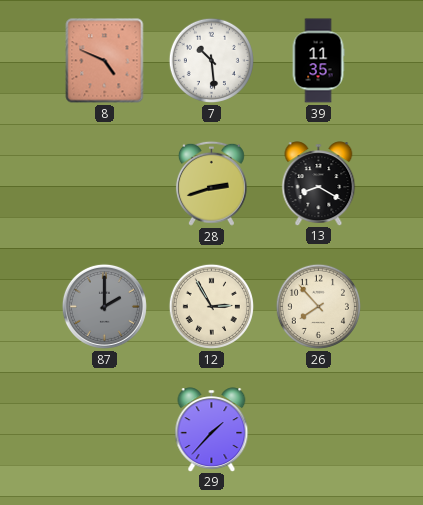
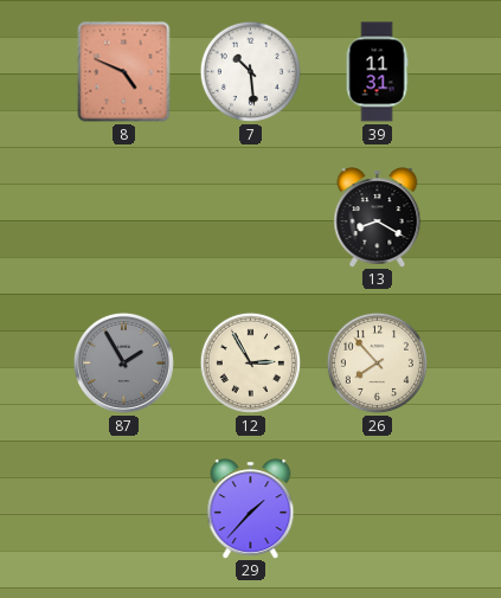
39: 11:35 -> 11:31 (377, 72)
28: 2:42 -> none (211, 183)
87: 2:00 -> 1:55 (123, 362)
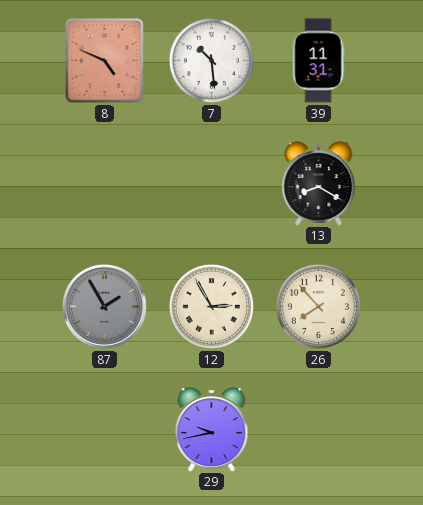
29: 1:37 -> 9:43 (212, 429)
